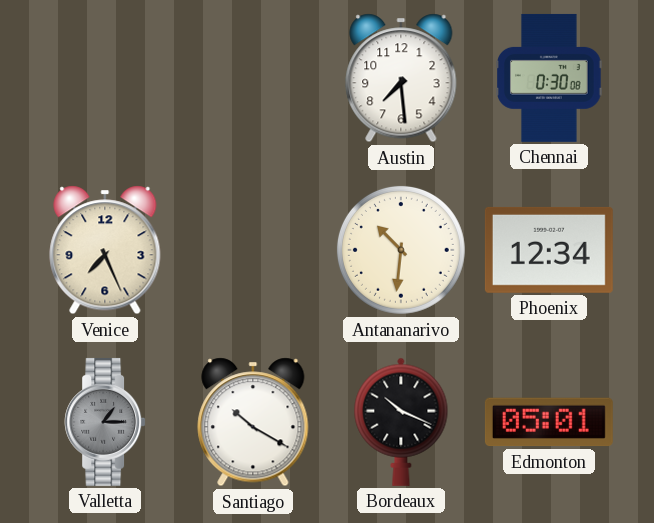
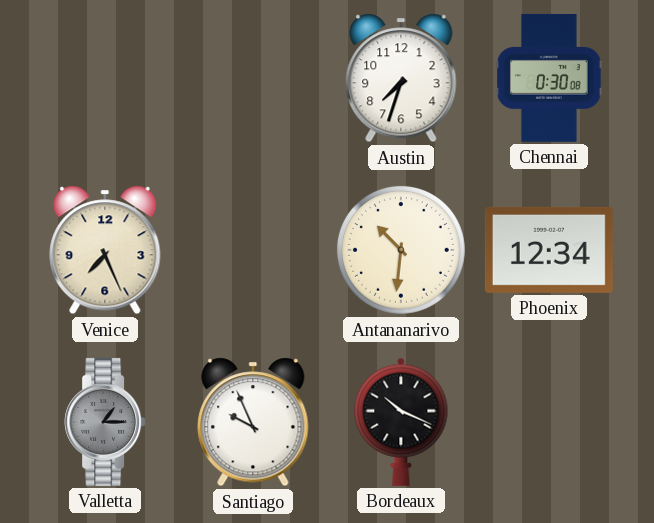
Austin: 7:29 -> 7:33 (401, 78)
Santiago: 10:20 -> 9:56 (253, 422)
Edmonton: 05:01 -> none (549, 422)
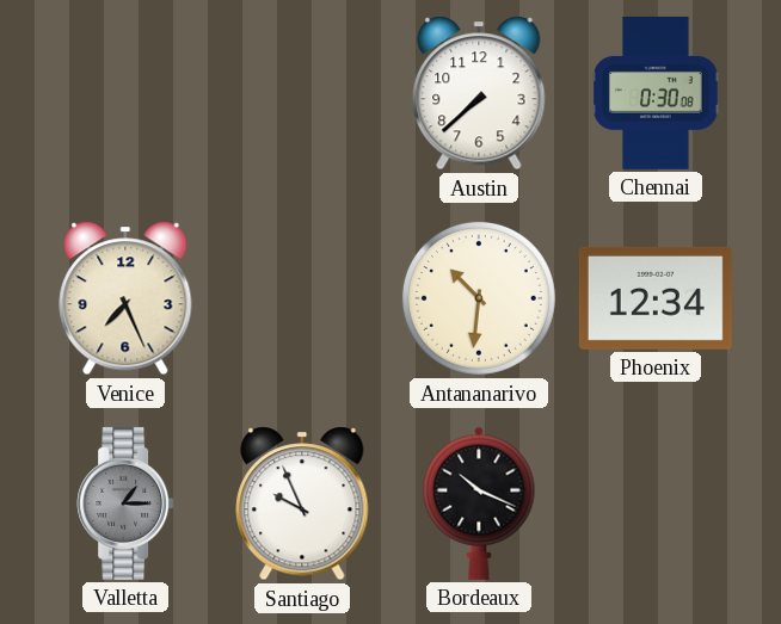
Austin: 7:33 -> 7:38 (479, 93)
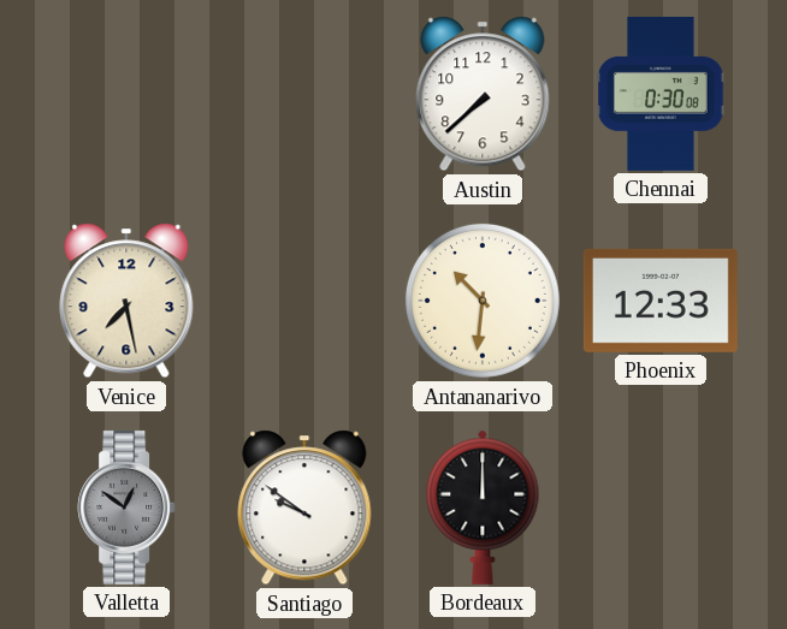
Venice: 7:26 -> 7:28 (126, 301)
Phoenix: 12:34 -> 12:33 (661, 301)
Valletta: 1:15 -> 12:51 (126, 508)
Santiago: 9:56 -> 9:51 (304, 508)
Bordeaux: 10:19 -> 12:00 (483, 508)
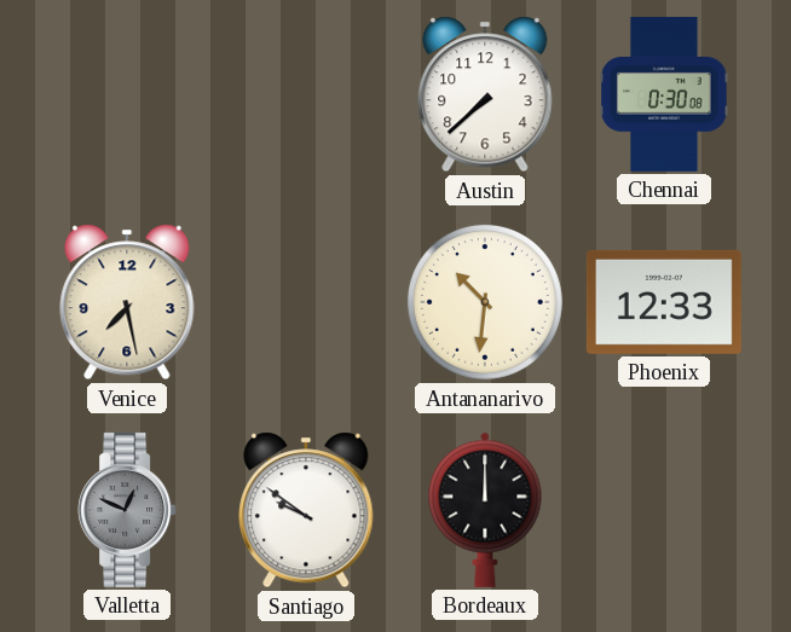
Valletta: 12:51 -> 12:49 (127, 510)
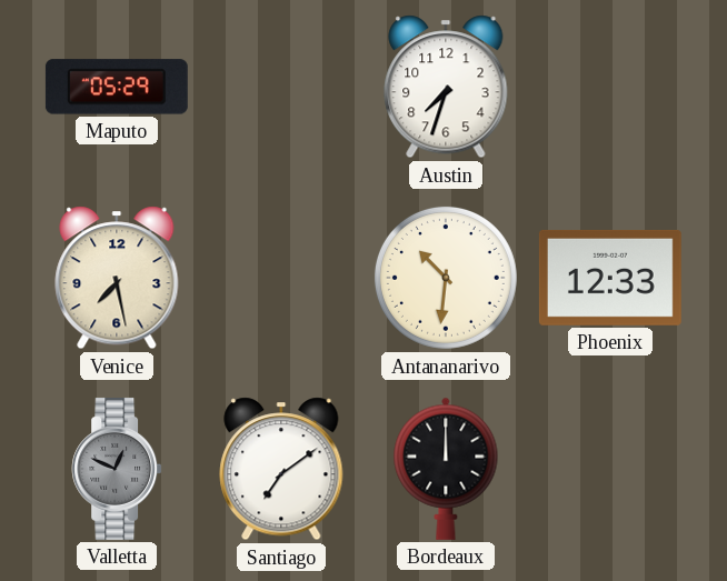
Maputo: none -> 05:29 (117, 87)
Austin: 7:38 -> 7:33 (446, 87)
Chennai: 0:30 -> none (665, 94)
Santiago: 9:51 -> 7:09 (281, 469)
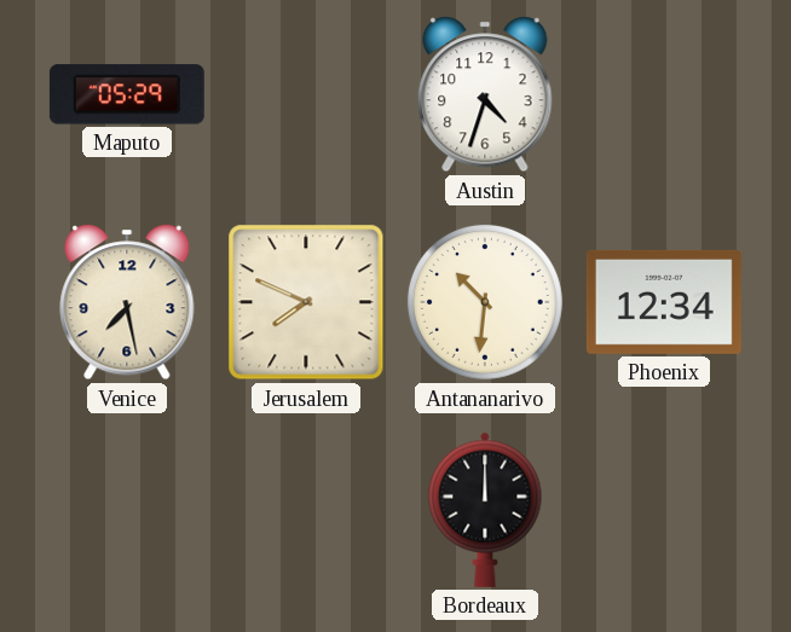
Austin: 7:33 -> 4:33 (485, 94)
Jerusalem: none -> 7:49 (306, 302)
Phoenix: 12:33 -> 12:34 (664, 302)
Valletta: 12:49 -> none (117, 469)
Santiago: 7:09 -> none (281, 469)
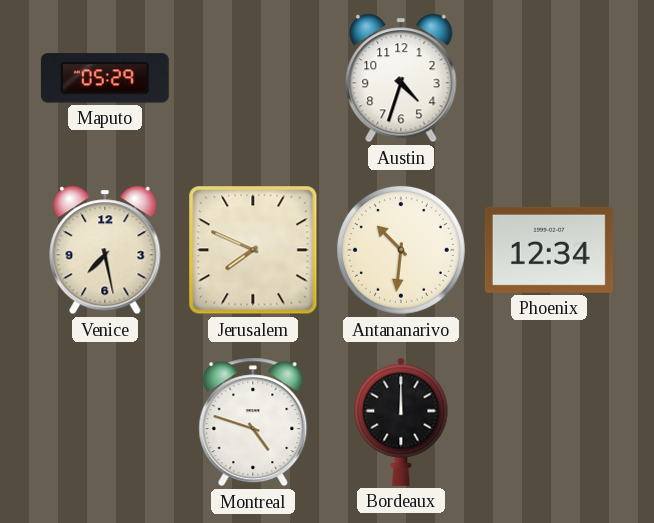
Montreal: none -> 4:48 (253, 422)
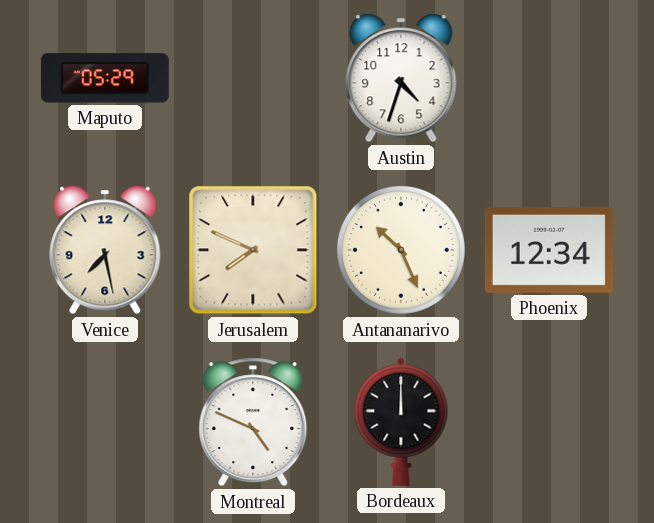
Antananarivo: 10:31 -> 10:26 (401, 250)
Montreal: 4:48 -> 4:49 (253, 422)
